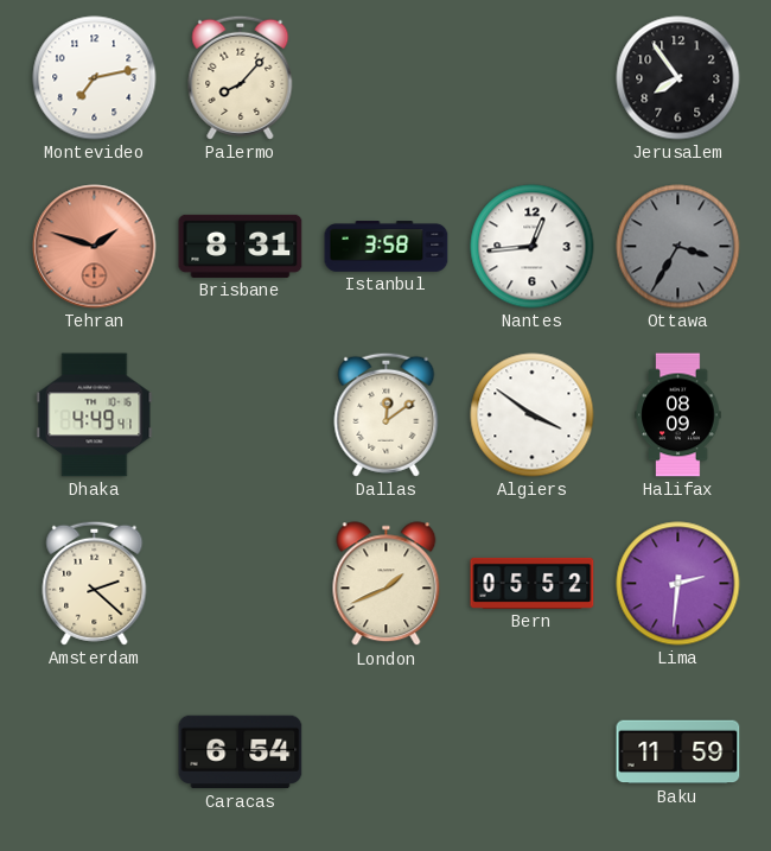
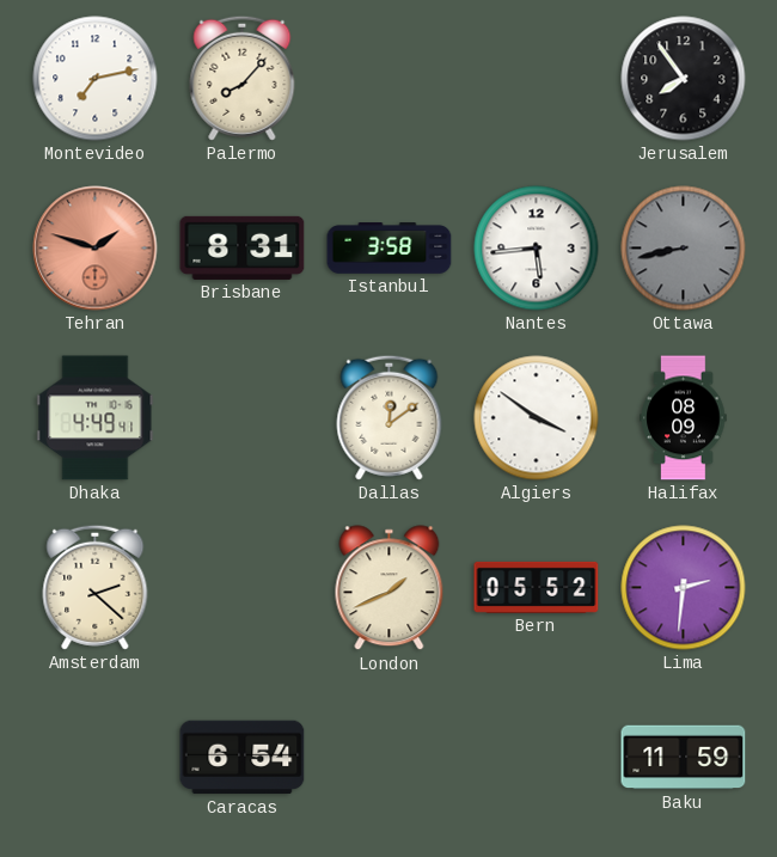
Nantes: 12:44 -> 5:44 (537, 249)
Ottawa: 3:35 -> 8:43 (684, 249)
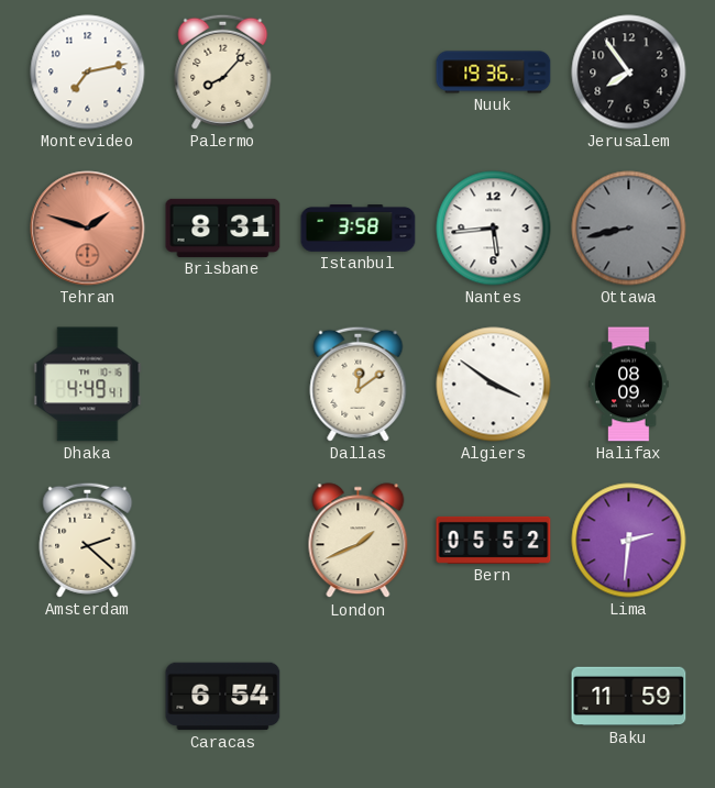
Nuuk: none -> 19:36 (494, 73)
